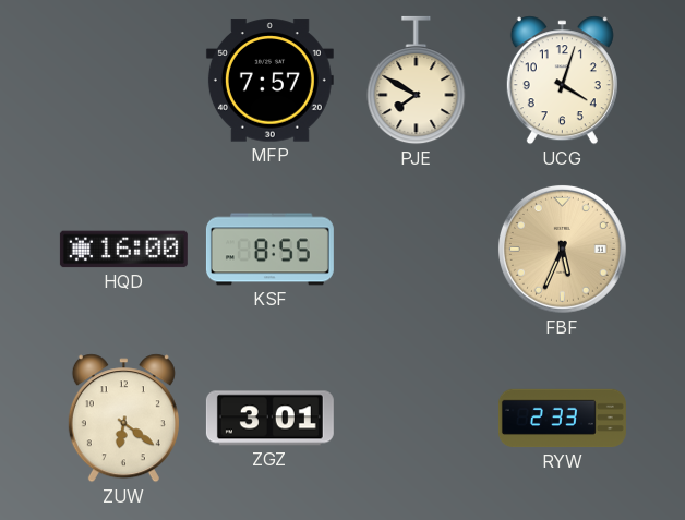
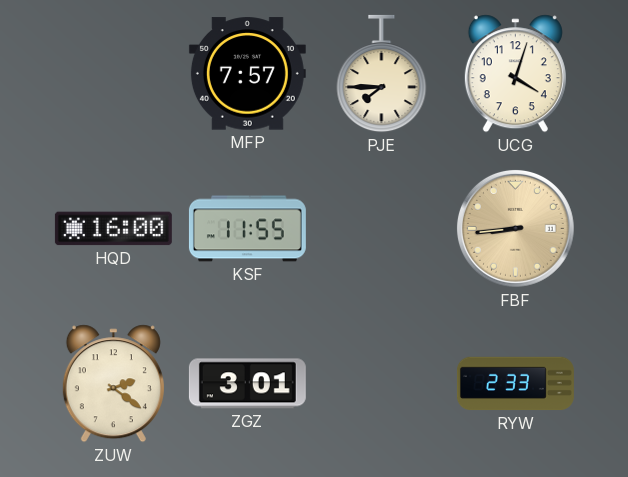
PJE: 7:50 -> 7:45 (382, 74)
KSF: 8:55 -> 11:55 (247, 229)
FBF: 5:34 -> 8:44 (515, 228)
ZUW: 6:21 -> 2:21 (113, 384)
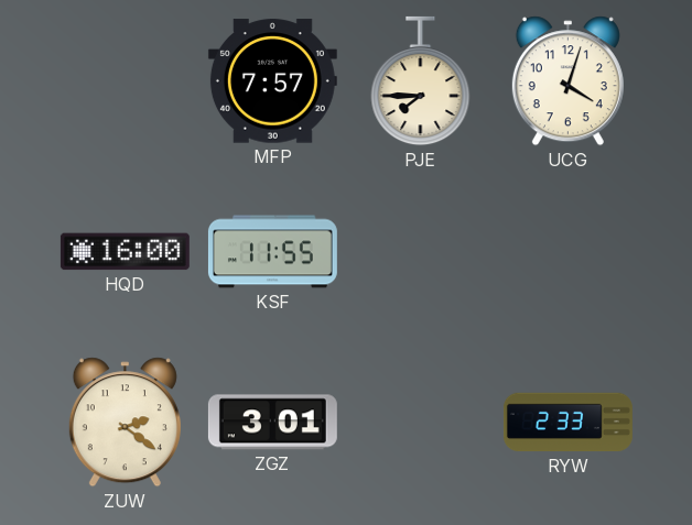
FBF: 8:44 -> none (515, 228)
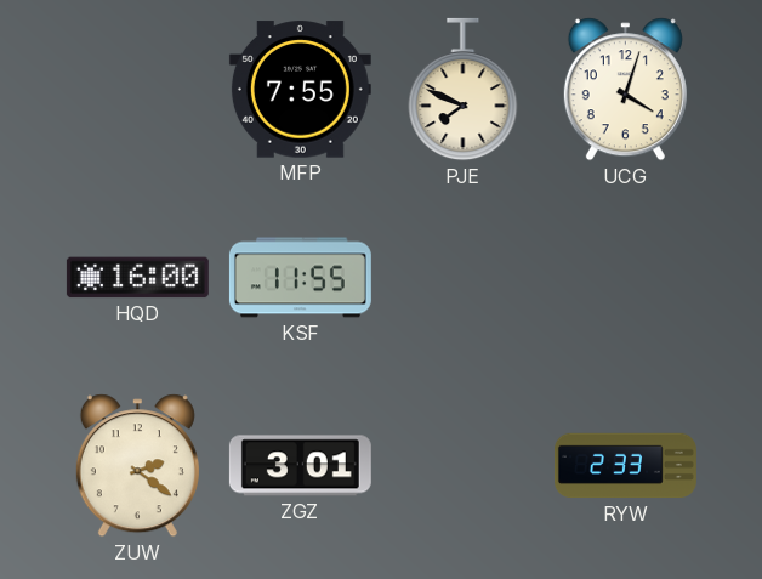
MFP: 7:57 -> 7:55 (300, 90)
PJE: 7:45 -> 7:49 (464, 90)
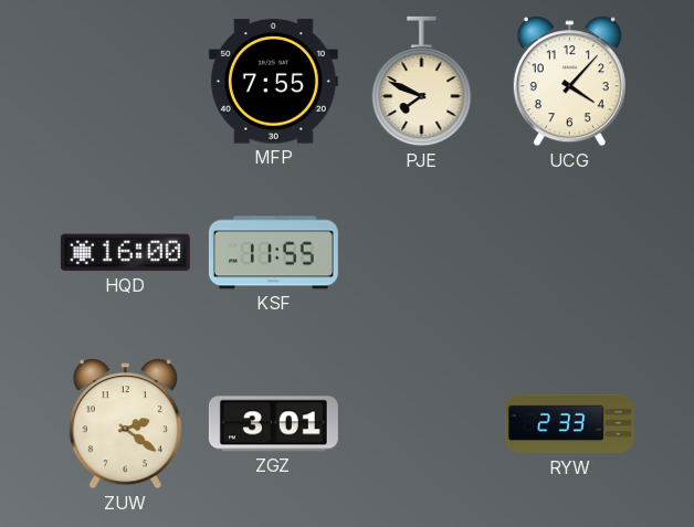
UCG: 4:03 -> 4:07 (569, 82)
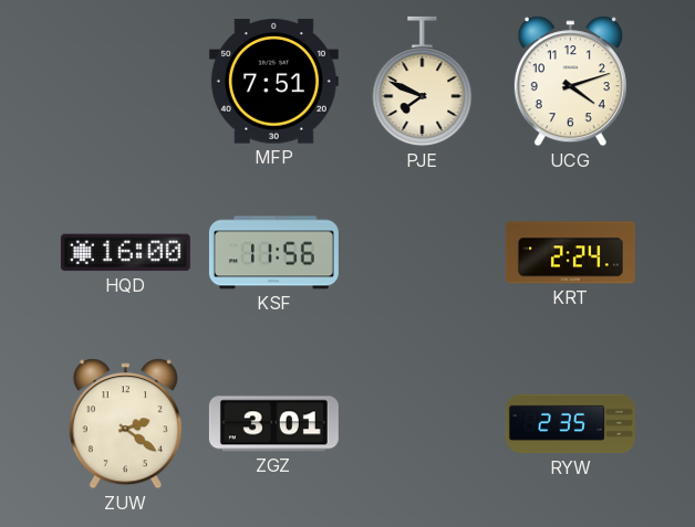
MFP: 7:55 -> 7:51 (273, 82)
UCG: 4:07 -> 4:12 (570, 82)
KSF: 11:55 -> 11:56 (273, 253)
KRT: none -> 2:24 (570, 253)
RYW: 2:33 -> 2:35 (570, 424)
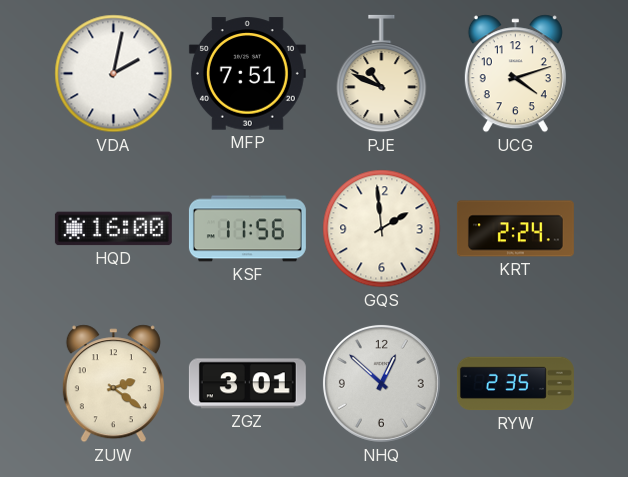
VDA: none -> 2:02 (114, 74)
PJE: 7:49 -> 10:49 (382, 74)
GQS: none -> 1:59 (382, 229)
NHQ: none -> 12:52 (381, 383)
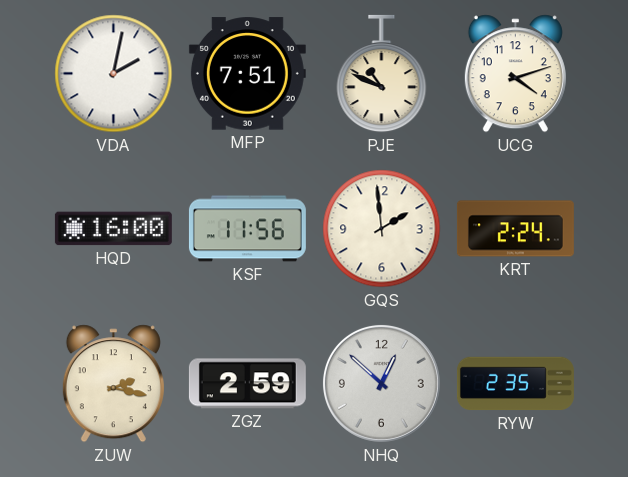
ZUW: 2:21 -> 2:17 (113, 384)
ZGZ: 3:01 -> 2:59 (247, 384)
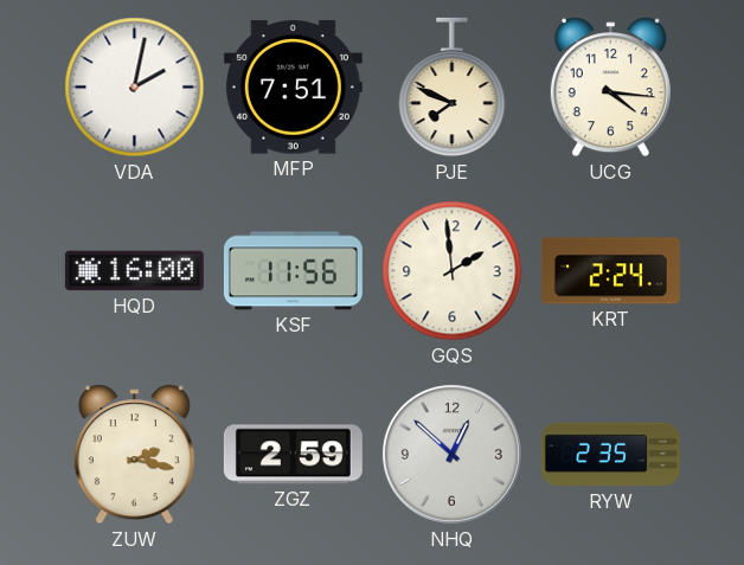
PJE: 10:49 -> 7:49 (453, 88)
UCG: 4:12 -> 4:16 (610, 88)
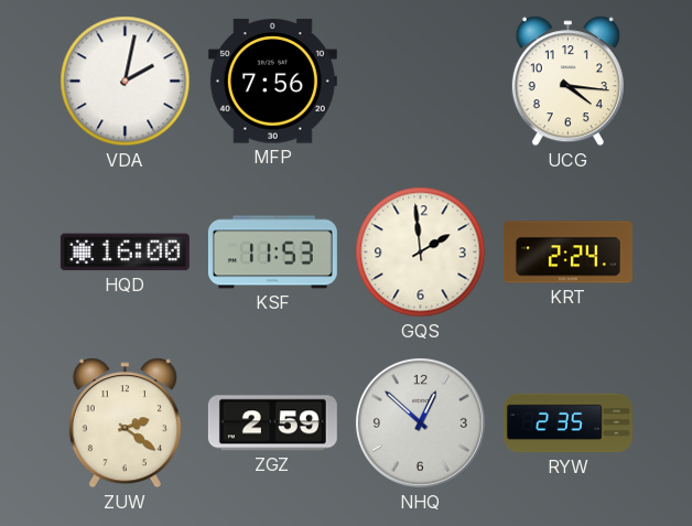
MFP: 7:51 -> 7:56 (272, 82)
PJE: 7:49 -> none (453, 88)
KSF: 11:56 -> 11:53 (272, 253)
ZUW: 2:17 -> 2:21 (125, 423)
